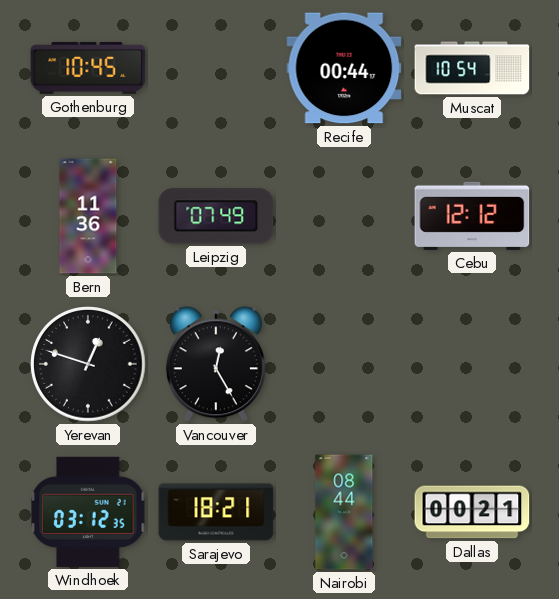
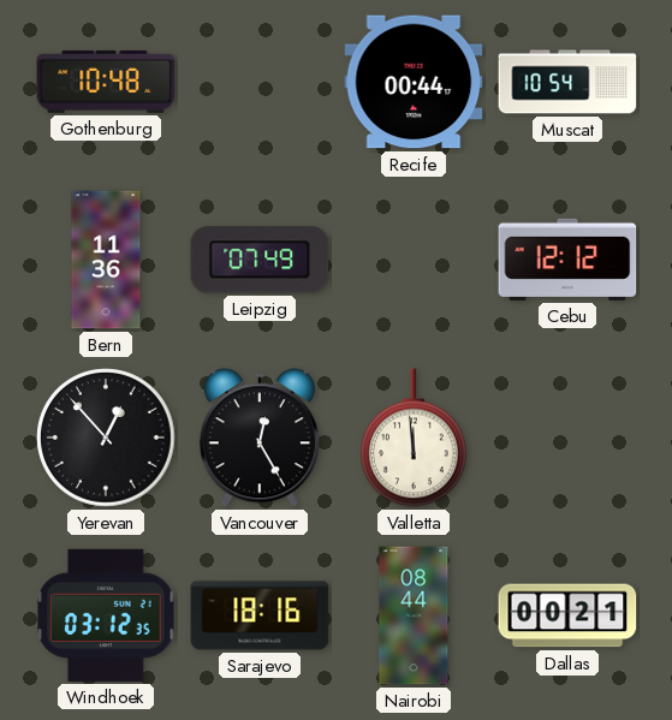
Gothenburg: 10:45 -> 10:48 (106, 82)
Yerevan: 12:48 -> 12:53 (106, 438)
Valletta: none -> 11:59 (415, 438)
Sarajevo: 18:21 -> 18:16 (260, 615)
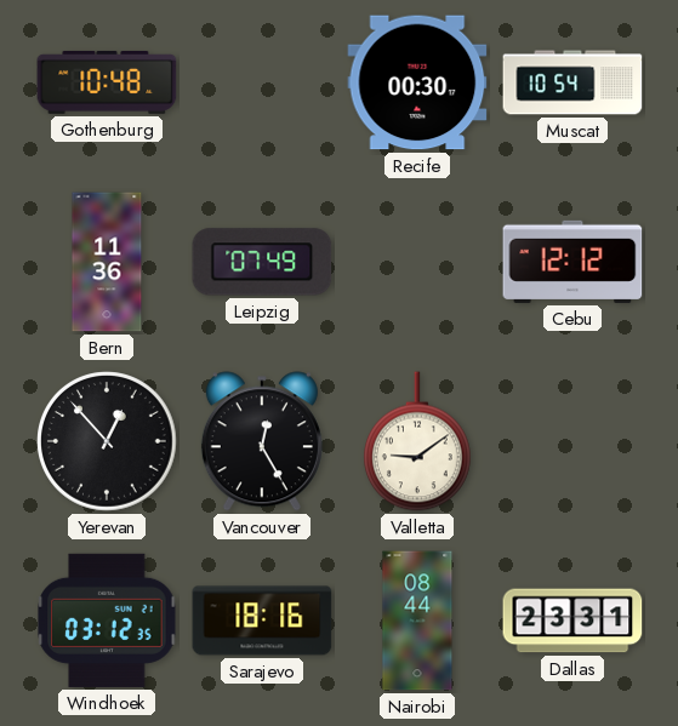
Recife: 00:44 -> 00:30 (417, 82)
Valletta: 11:59 -> 9:09 (418, 441)
Dallas: 00:21 -> 23:31 (572, 621)
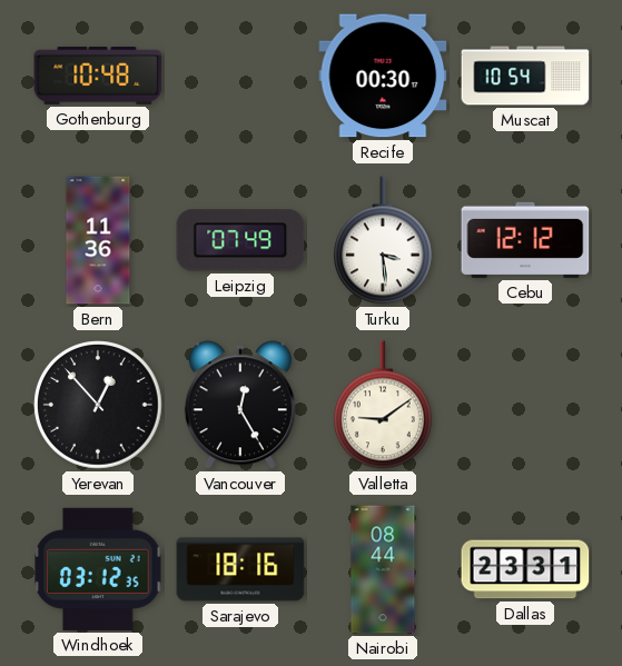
Turku: none -> 3:29 (384, 240)
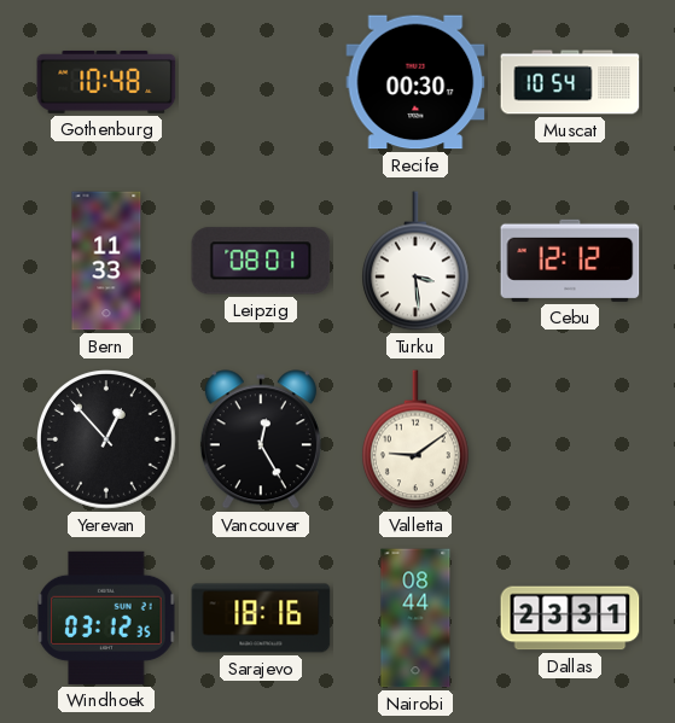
Bern: 11:36 -> 11:33 (106, 261)
Leipzig: 07:49 -> 08:01 (261, 261)
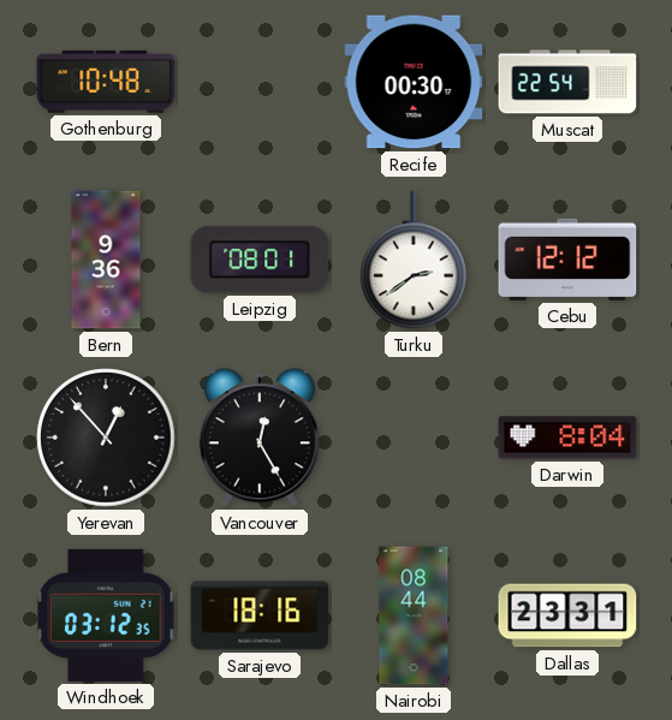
Muscat: 10:54 -> 22:54 (567, 82)
Bern: 11:33 -> 9:36 (106, 260)
Turku: 3:29 -> 2:39 (415, 260)
Valletta: 9:09 -> none (417, 439)
Darwin: none -> 8:04 (567, 438)
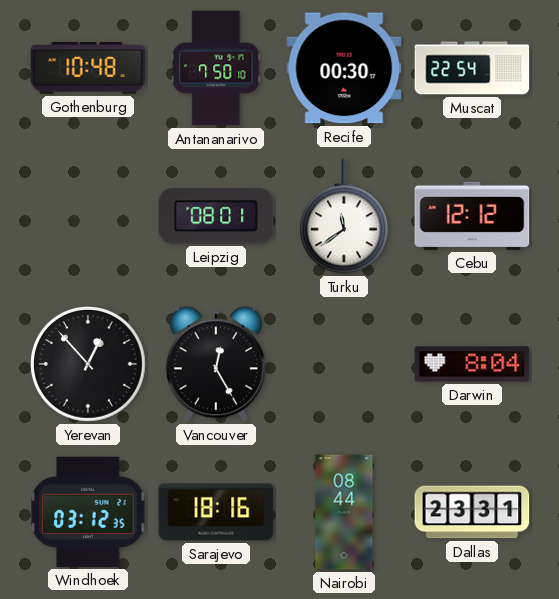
Antananarivo: none -> 7:50 (216, 68)
Bern: 9:36 -> none (106, 260)
Turku: 2:39 -> 11:39 (345, 216)
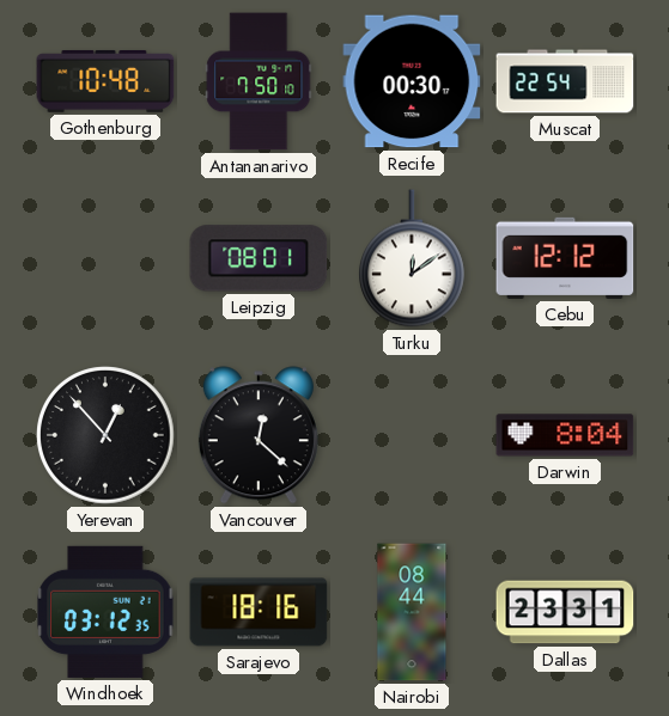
Turku: 11:39 -> 12:09 (413, 258)
Vancouver: 12:25 -> 12:22 (259, 435)
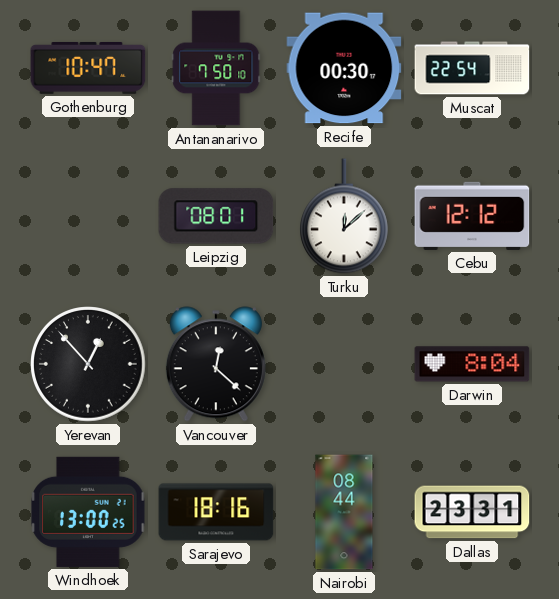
Gothenburg: 10:48 -> 10:47 (88, 68)
Turku: 12:09 -> 12:08 (345, 216)
Windhoek: 03:12 -> 13:00 (88, 512)
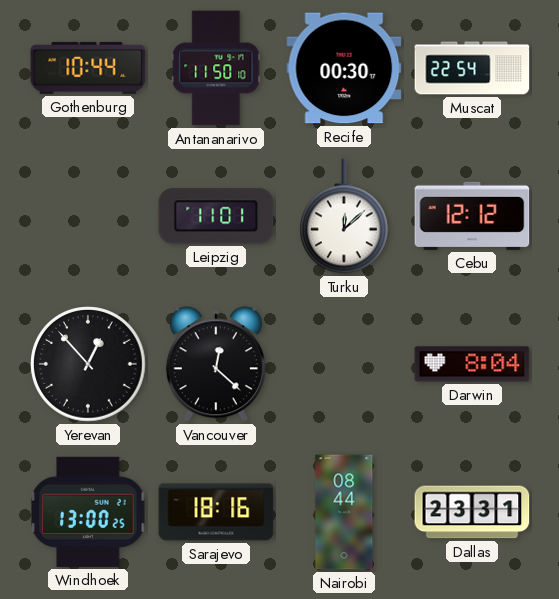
Gothenburg: 10:47 -> 10:44 (88, 68)
Antananarivo: 7:50 -> 11:50 (216, 68)
Leipzig: 08:01 -> 11:01 (216, 216)
